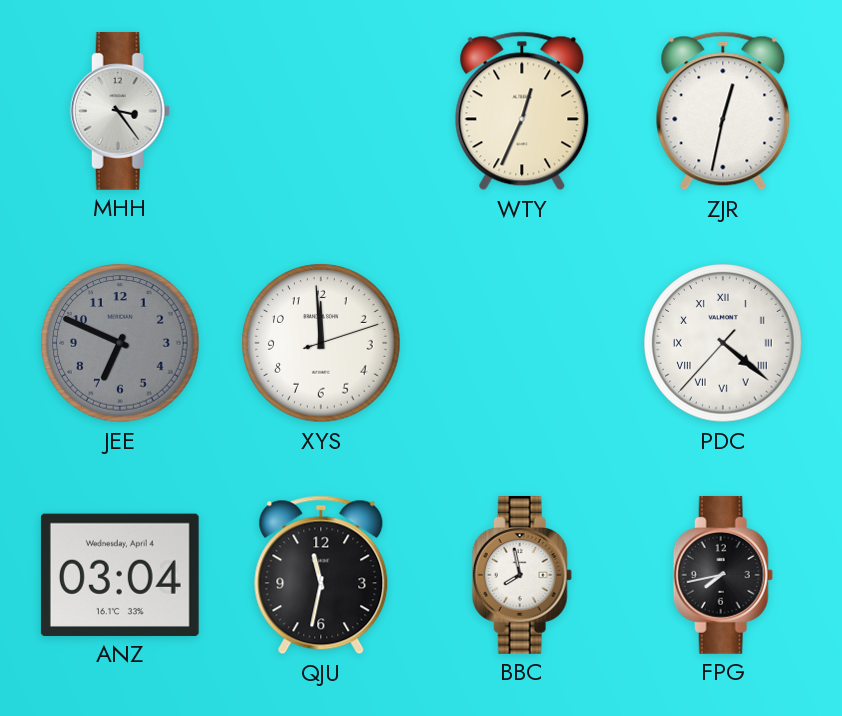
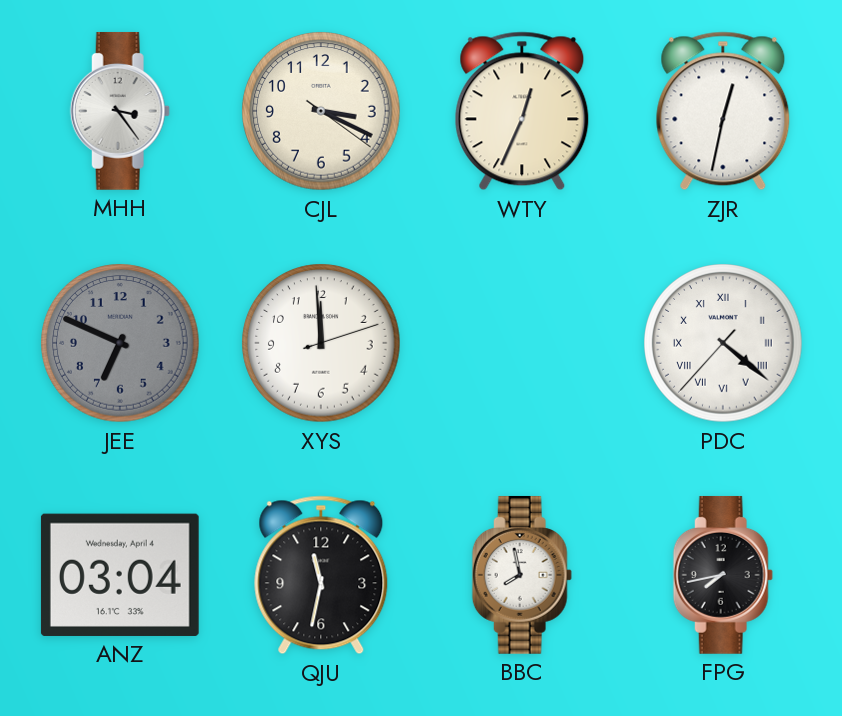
CJL: none -> 3:19 (321, 111)
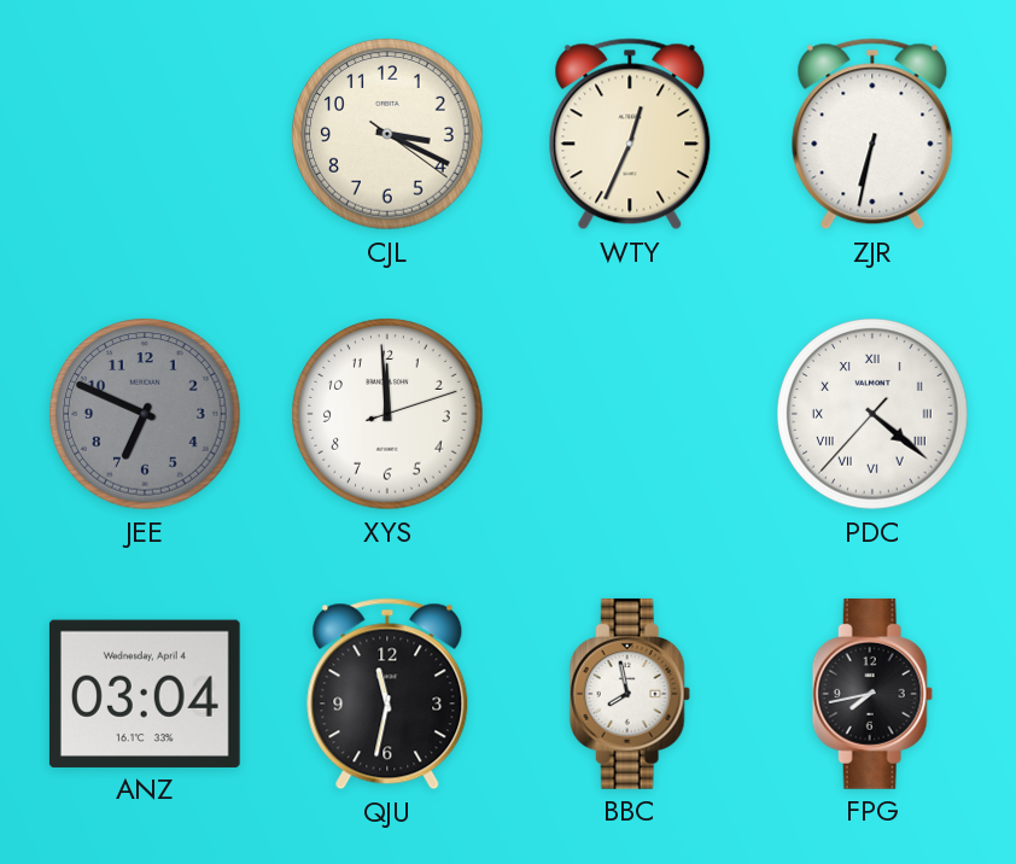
MHH: 3:24 -> none (120, 111)
ZJR: 12:32 -> 6:32 (872, 134)
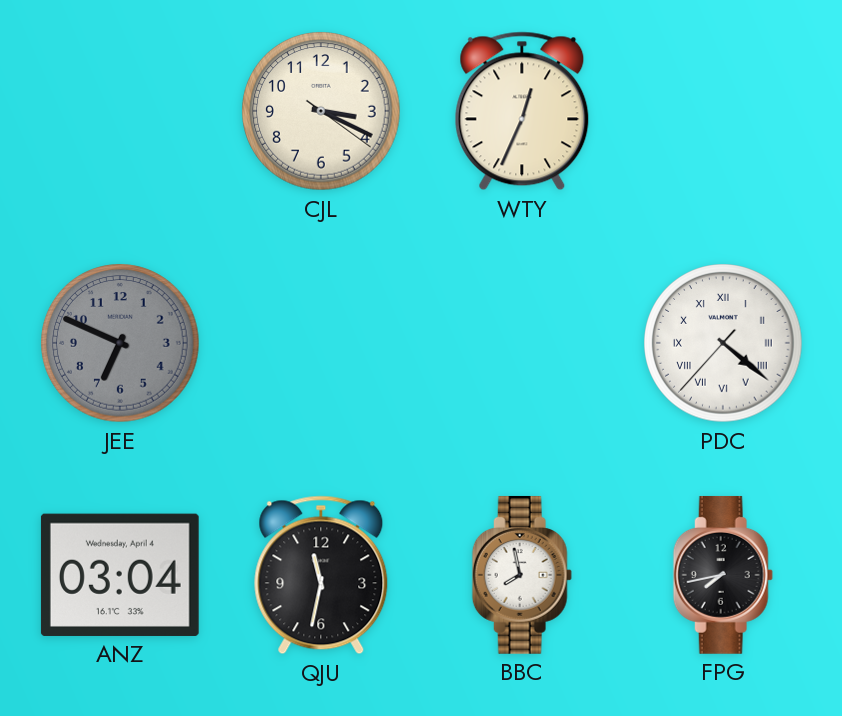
ZJR: 6:32 -> none (872, 134)
XYS: 11:59 -> none (387, 414)
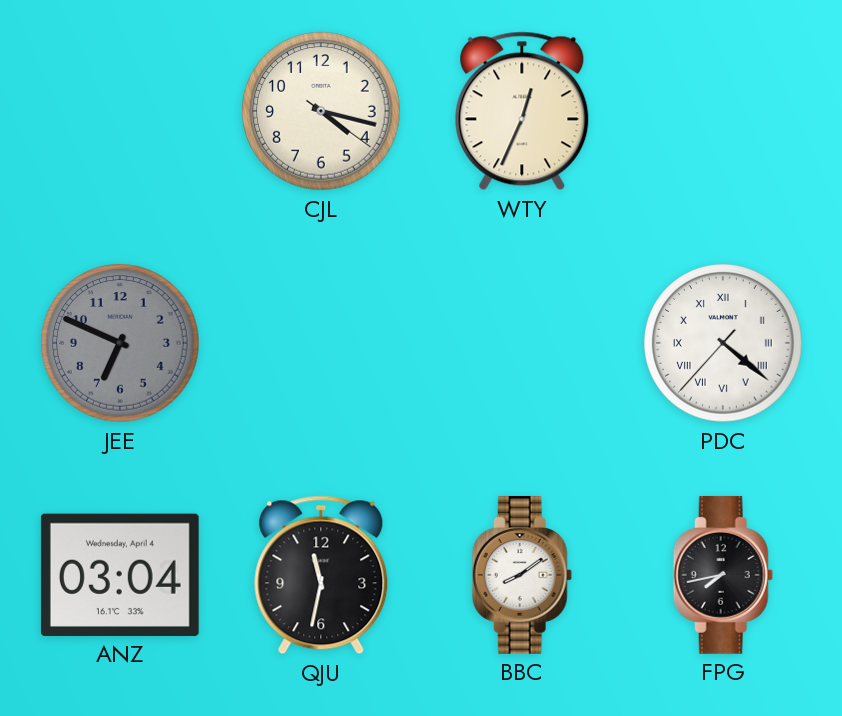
CJL: 3:19 -> 4:17 (321, 111)
BBC: 7:58 -> 8:09 (522, 575)
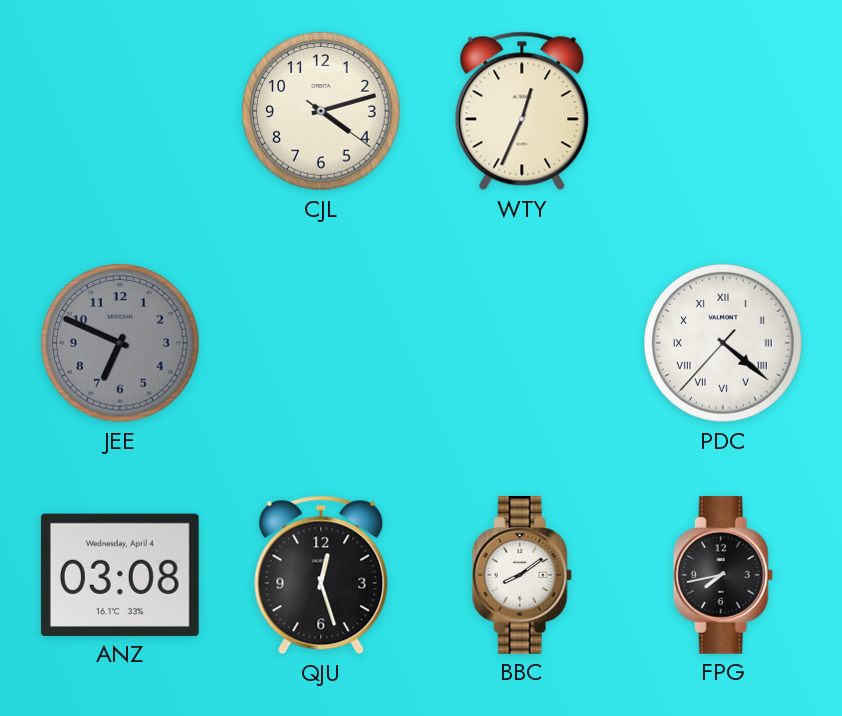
CJL: 4:17 -> 4:12 (321, 111)
ANZ: 03:04 -> 03:08 (120, 575)
QJU: 11:32 -> 12:27 (321, 575)
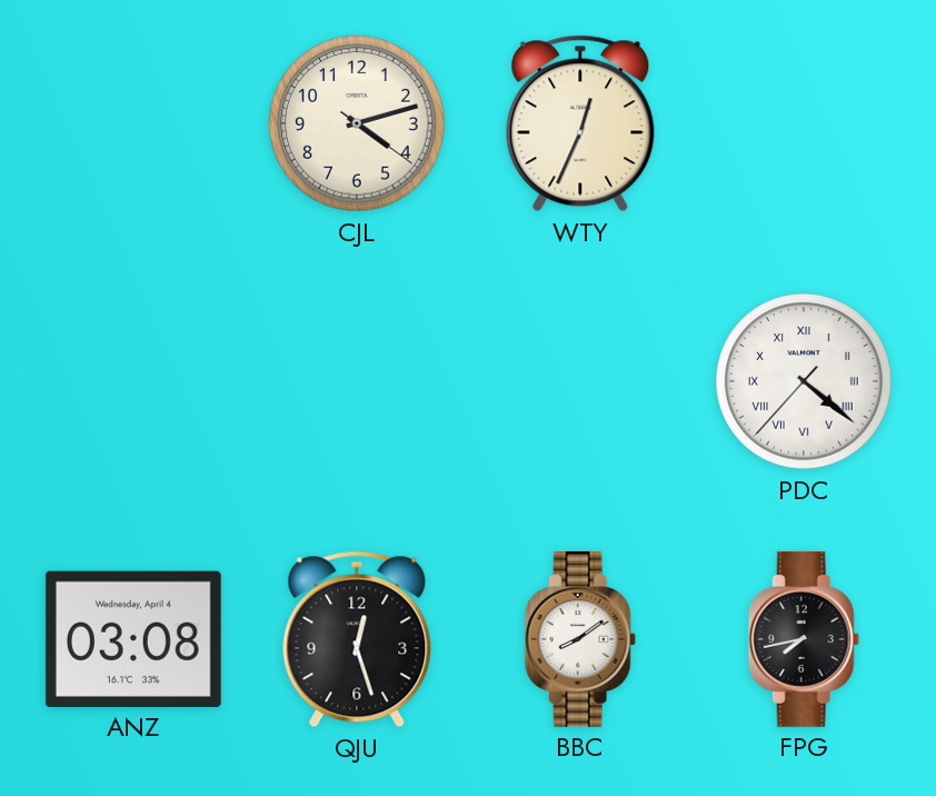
JEE: 6:49 -> none (120, 343)
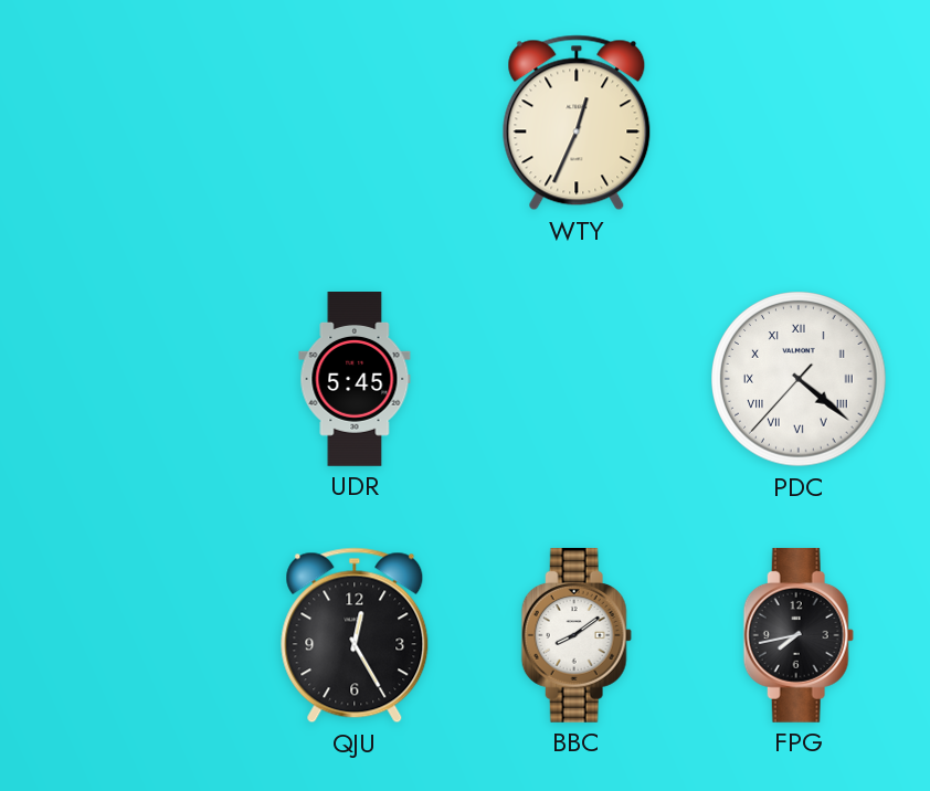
CJL: 4:12 -> none (357, 123)
UDR: none -> 5:45 (355, 380)
ANZ: 03:08 -> none (133, 639)
QJU: 12:27 -> 12:25 (355, 635)
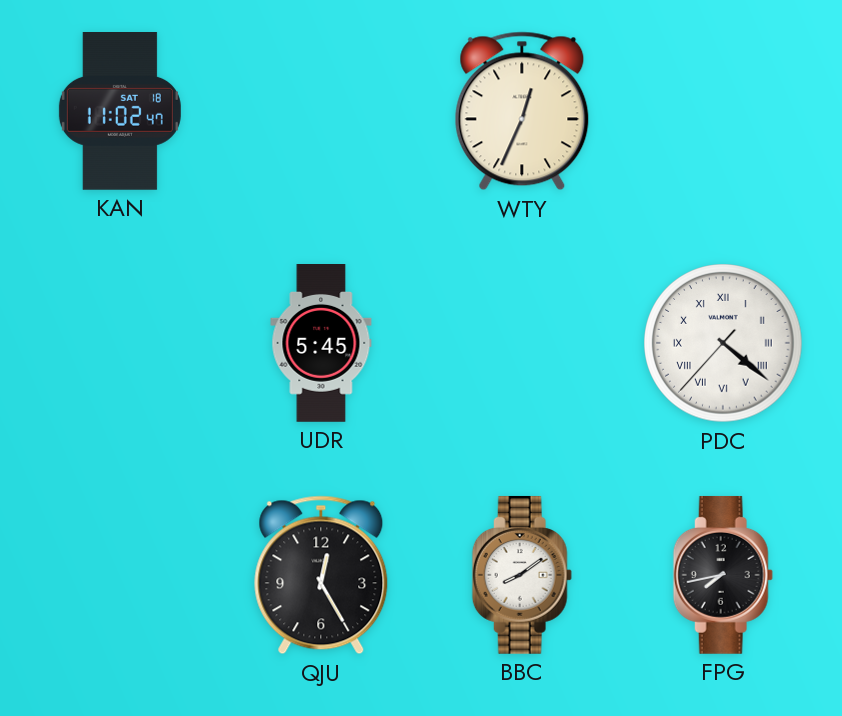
KAN: none -> 11:02 (120, 112)
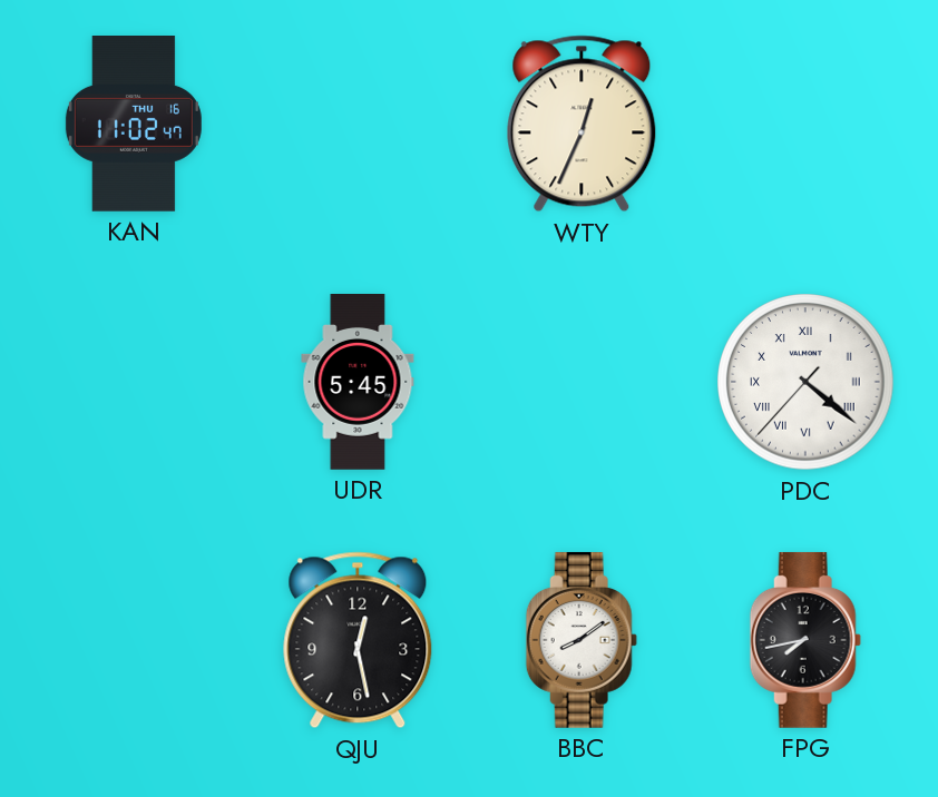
KAN date: SAT 18 -> THU 16 (134, 125)
QJU: 12:25 -> 12:28 (358, 640)
